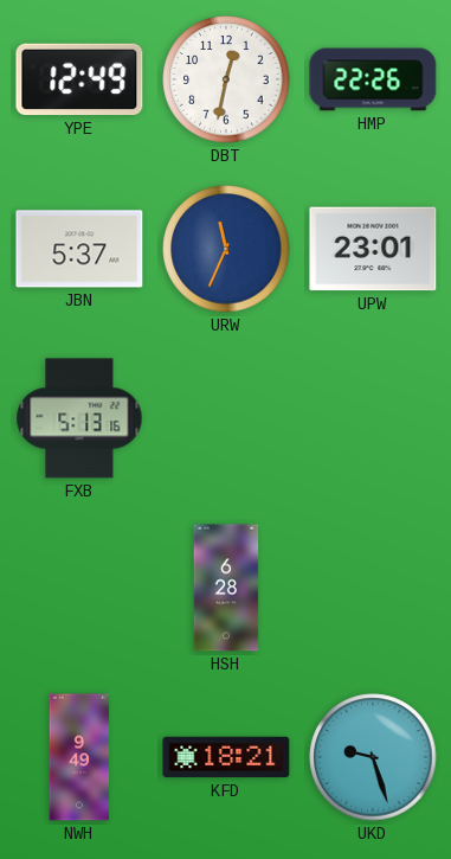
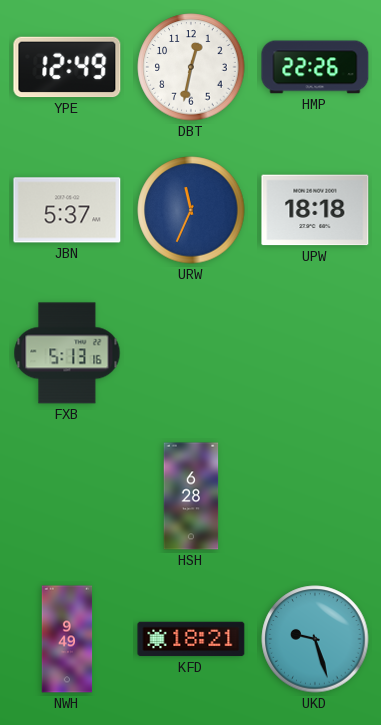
UPW: 23:01 -> 18:18 (315, 210)
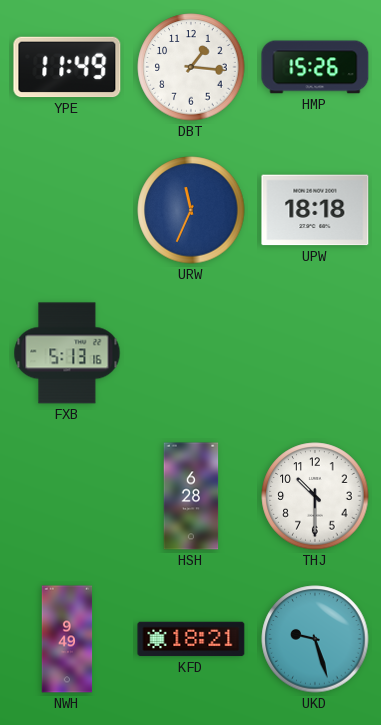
YPE: 12:49 -> 11:49 (67, 67)
DBT: 12:32 -> 1:16 (191, 67)
HMP: 22:26 -> 15:26 (315, 67)
JBN: 5:37 -> none (67, 210)
THJ: none -> 10:30 (315, 496)
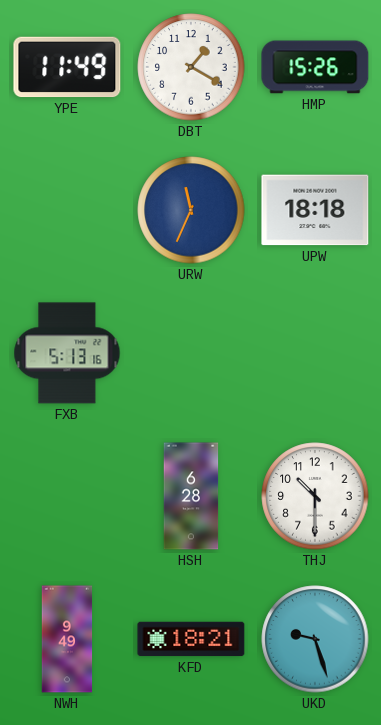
DBT: 1:16 -> 1:20 (191, 67)
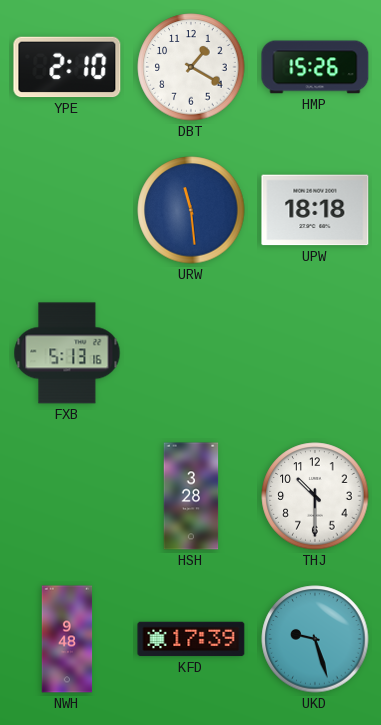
YPE: 11:49 -> 2:10 (67, 67)
URW: 11:34 -> 11:29 (191, 210)
HSH: 6:28 -> 3:28 (191, 496)
NWH: 9:49 -> 9:48 (67, 639)
KFD: 18:21 -> 17:39 (191, 639)
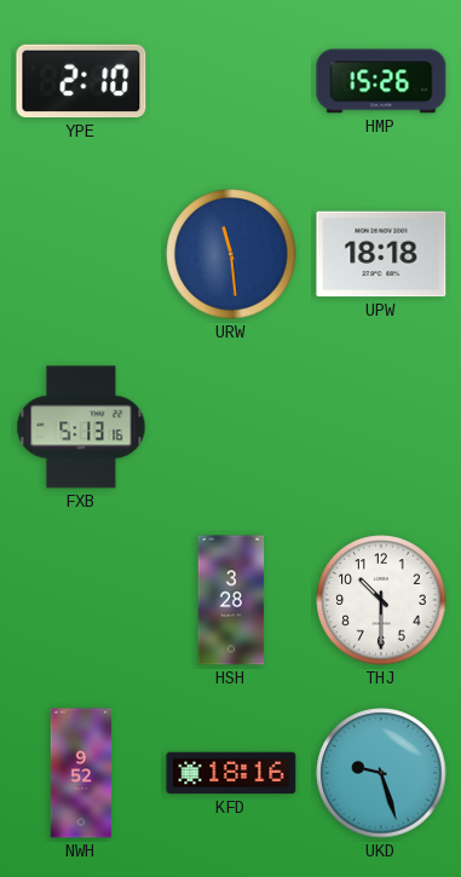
DBT: 1:20 -> none (191, 67)
NWH: 9:48 -> 9:52 (81, 773)
KFD: 17:39 -> 18:16 (231, 773)
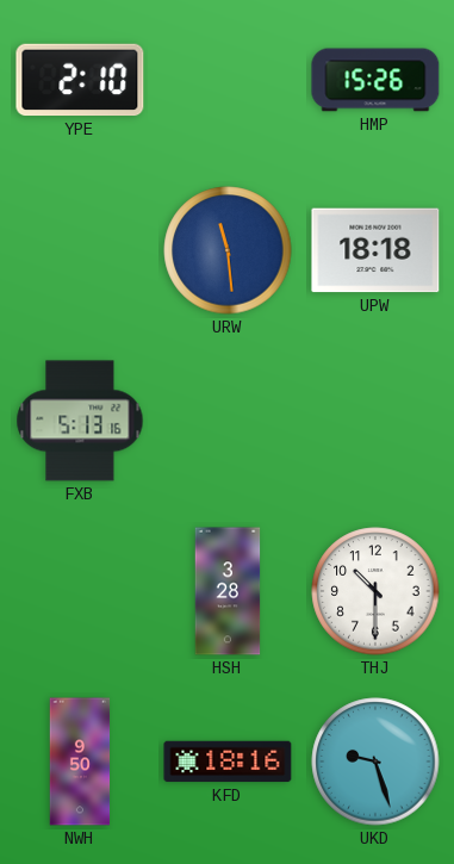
NWH: 9:52 -> 9:50 (80, 762)
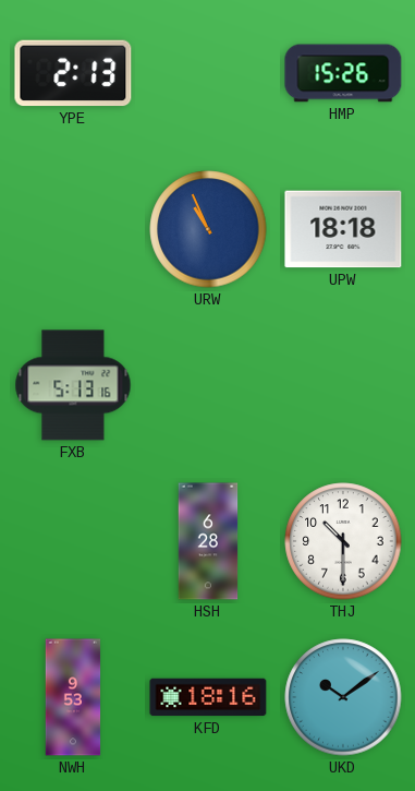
YPE: 2:10 -> 2:13 (73, 73)
URW: 11:29 -> 10:56 (208, 229)
HSH: 3:28 -> 6:28 (208, 541)
NWH: 9:50 -> 9:53 (73, 697)
UKD: 9:27 -> 10:09 (343, 697)
